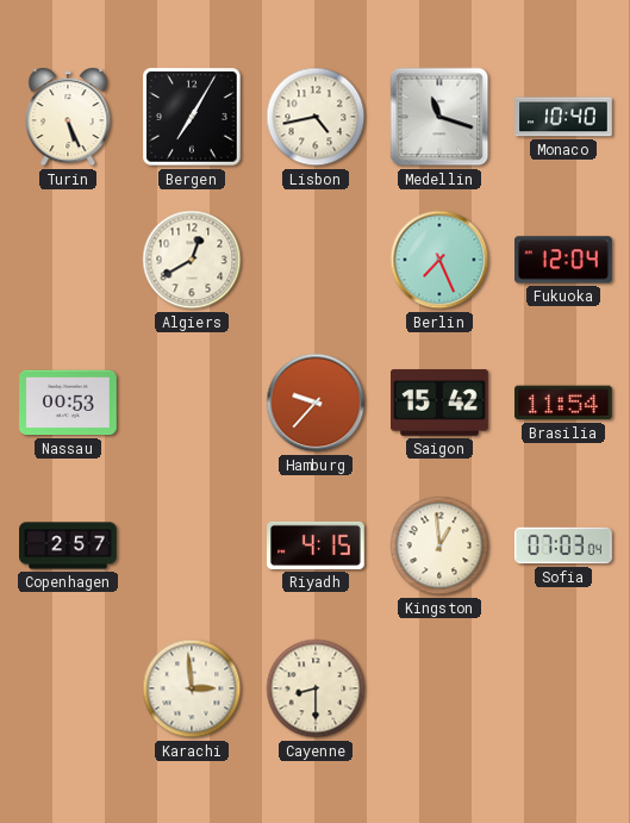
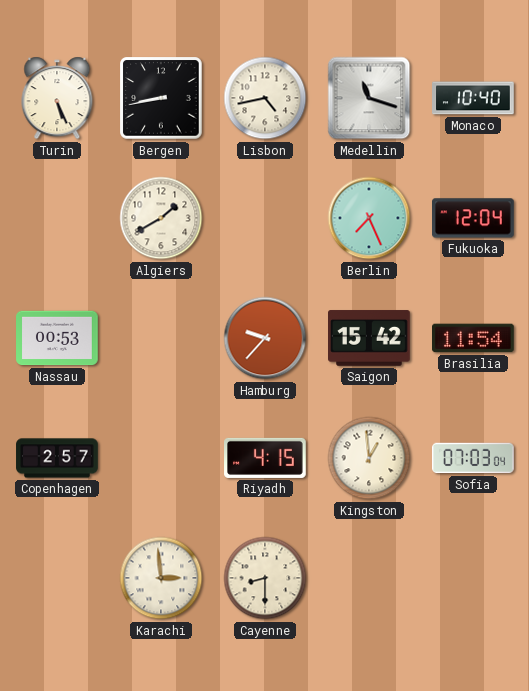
Bergen: 7:05 -> 8:43 (161, 98)
Algiers: 12:40 -> 1:40 (161, 218)
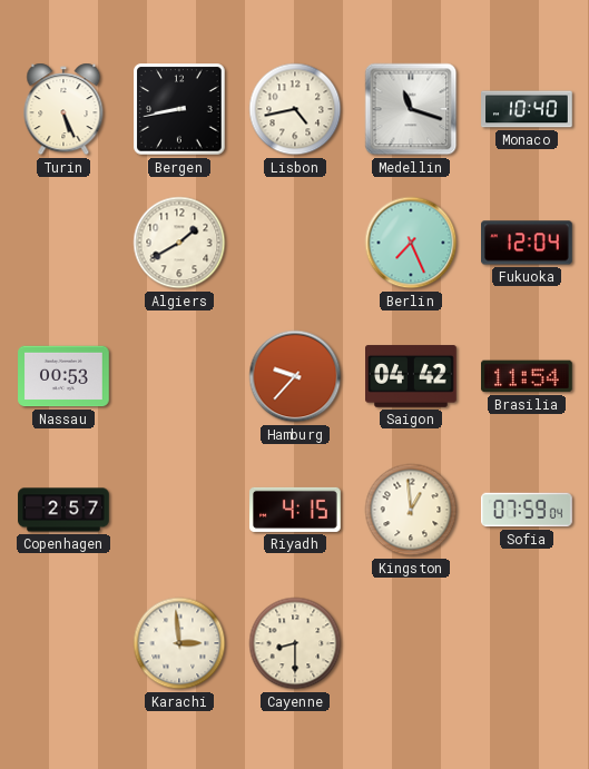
Saigon: 15:42 -> 04:42 (411, 376)
Sofia: 07:03 -> 07:59 (527, 510)
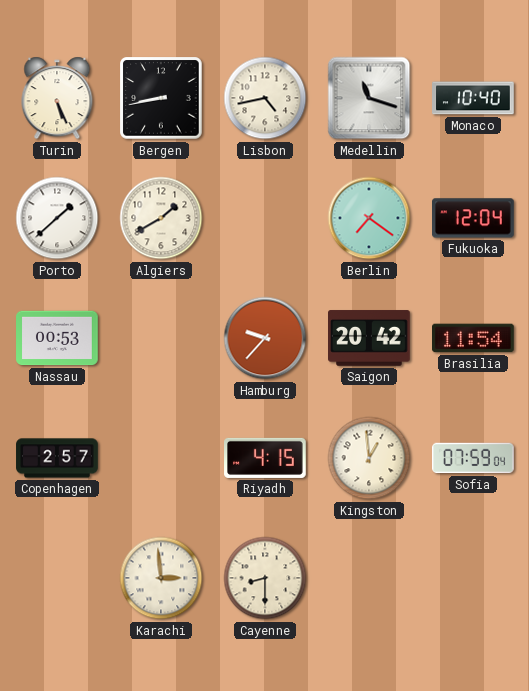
Porto: none -> 1:38 (57, 218)
Berlin: 7:26 -> 7:21 (369, 218)
Saigon: 04:42 -> 20:42 (369, 338)
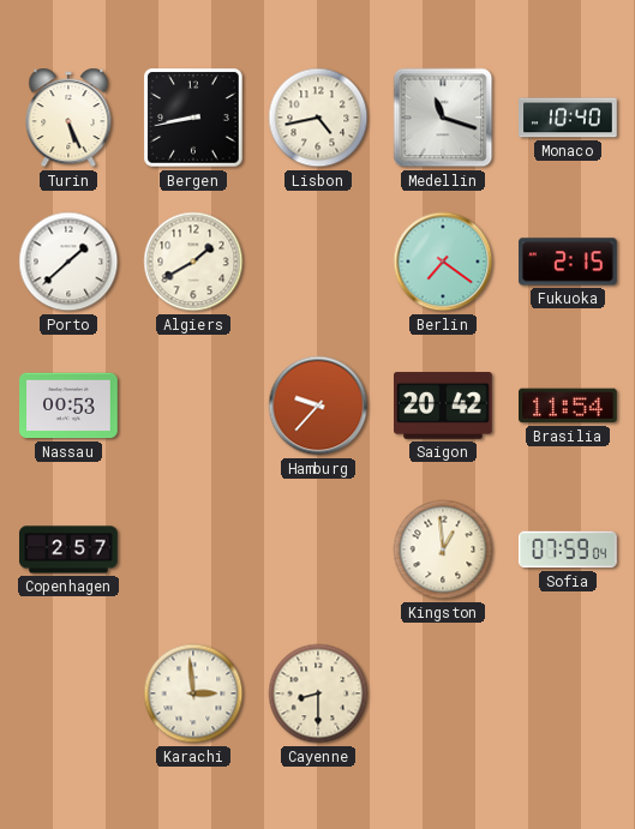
Fukuoka: 12:04 -> 2:15 (569, 262)
Riyadh: 4:15 -> none (265, 458)
